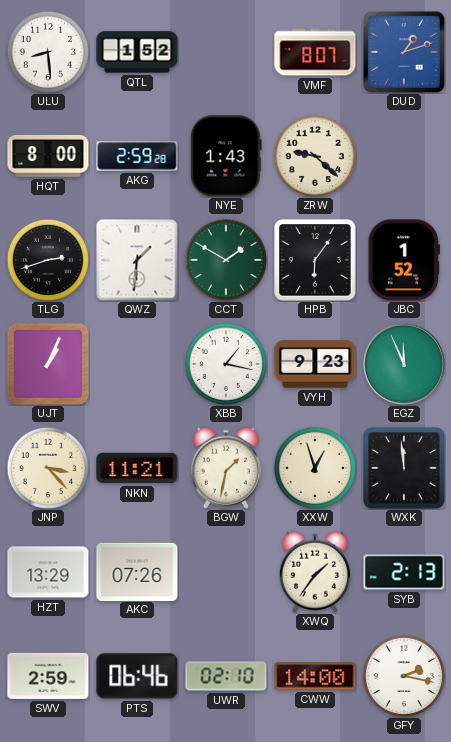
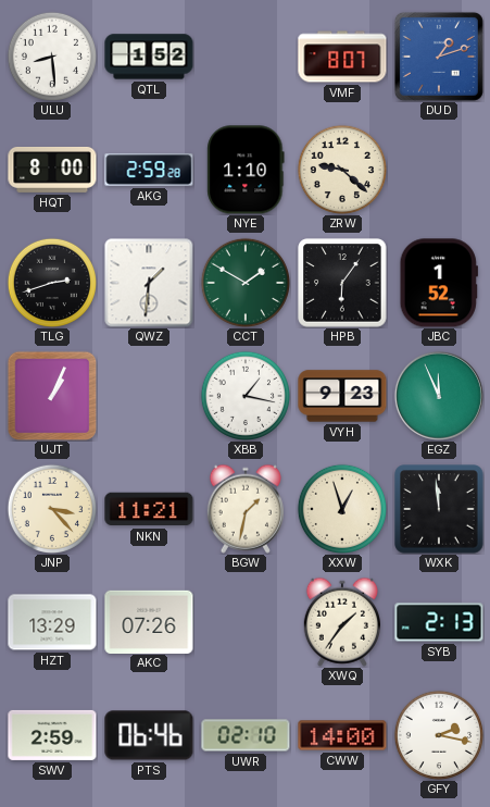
NYE: 1:43 -> 1:10 (246, 170)
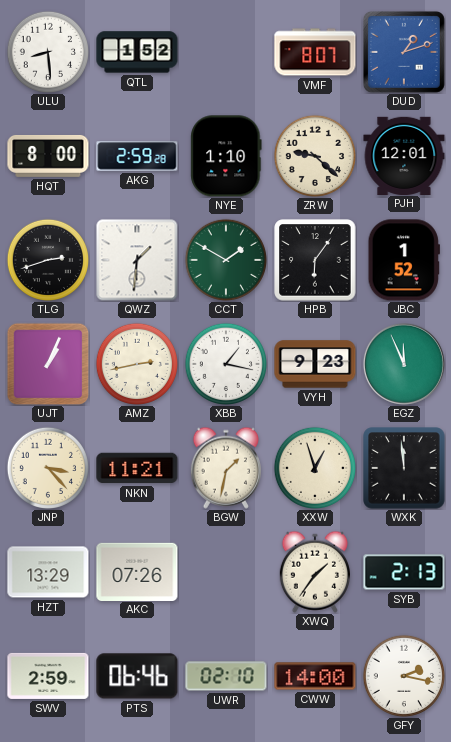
PJH: none -> 12:01 (404, 155)
AMZ: none -> 2:43 (136, 363)
